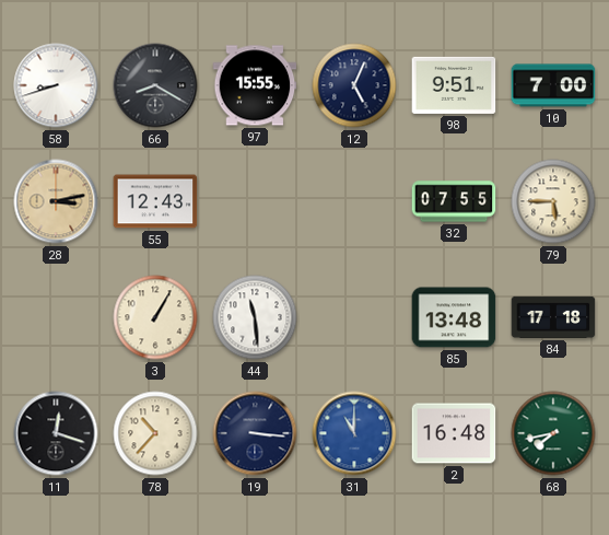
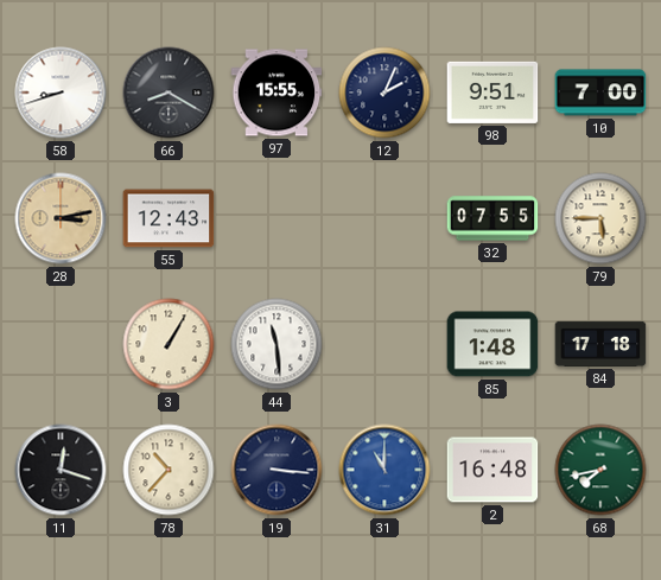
12: 5:04 -> 2:04 (384, 93)
85: 13:48 -> 1:48 (492, 344)
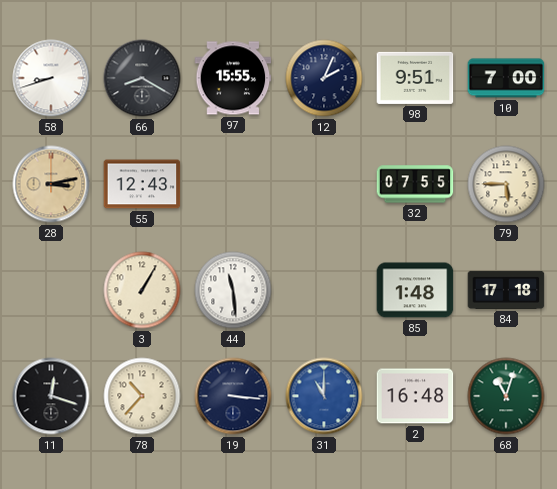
68: 7:43 -> 11:03 (506, 396)
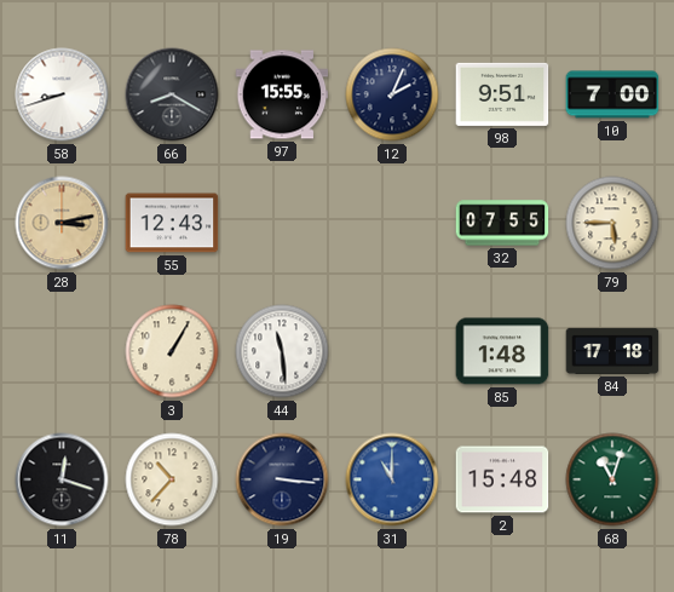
2: 16:48 -> 15:48 (502, 479)
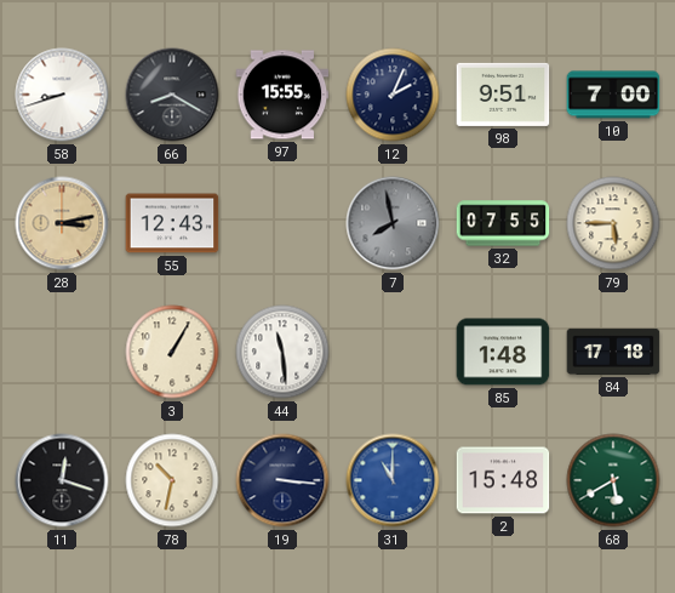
7: none -> 7:58 (393, 223)
78: 10:37 -> 10:32 (172, 480)
68: 11:03 -> 5:40 (613, 480)
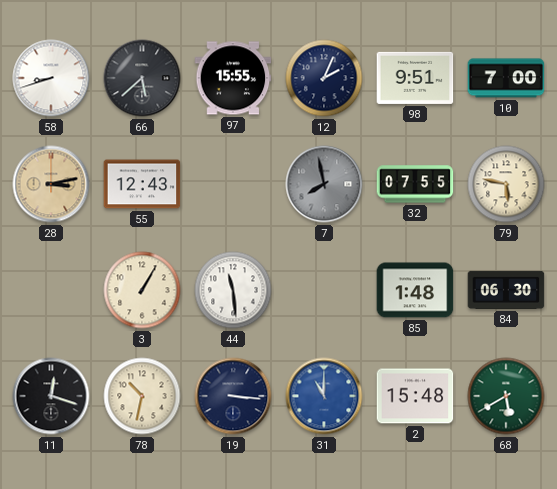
66: 8:20 -> 5:38 (142, 78)
79: 5:45 -> 5:47 (506, 184)
84: 17:18 -> 06:30 (506, 290)
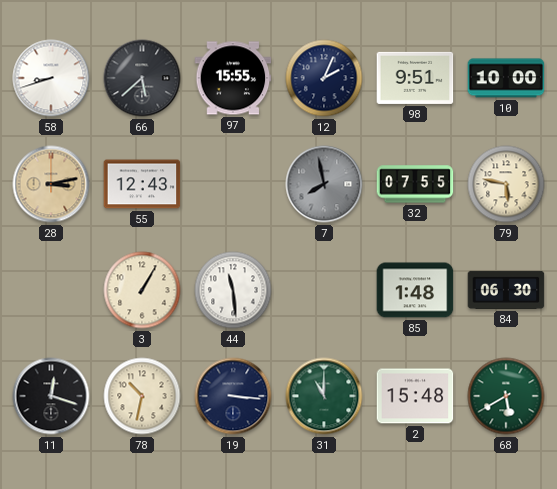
10: 7:00 -> 10:00 (506, 78)
31 dial: blue -> green (324, 396)
